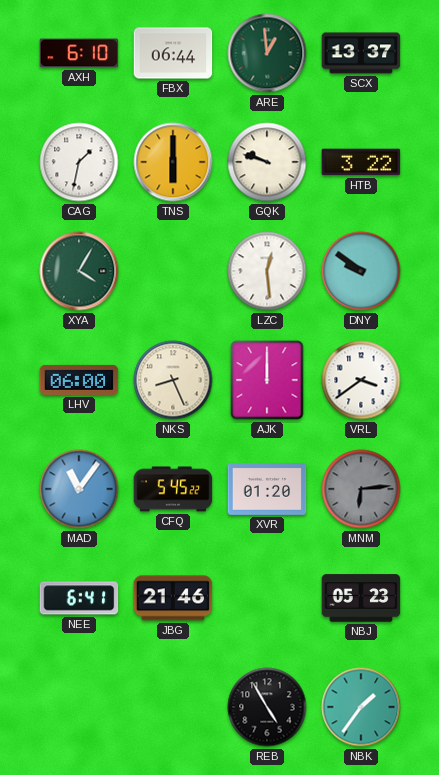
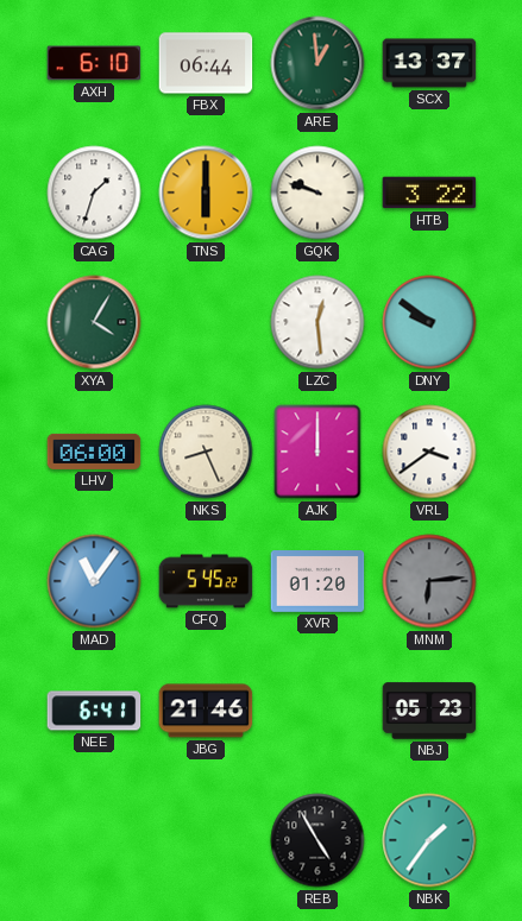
CAG: 1:32 -> 1:33 (94, 193)
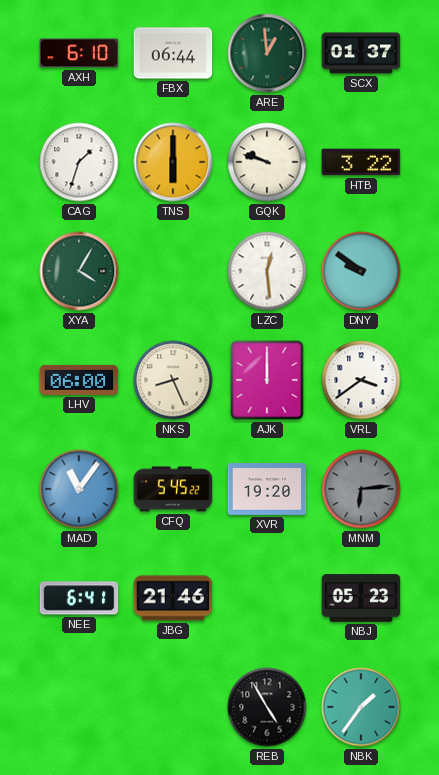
SCX: 13:37 -> 01:37 (361, 53)
XVR: 01:20 -> 19:20 (267, 490)
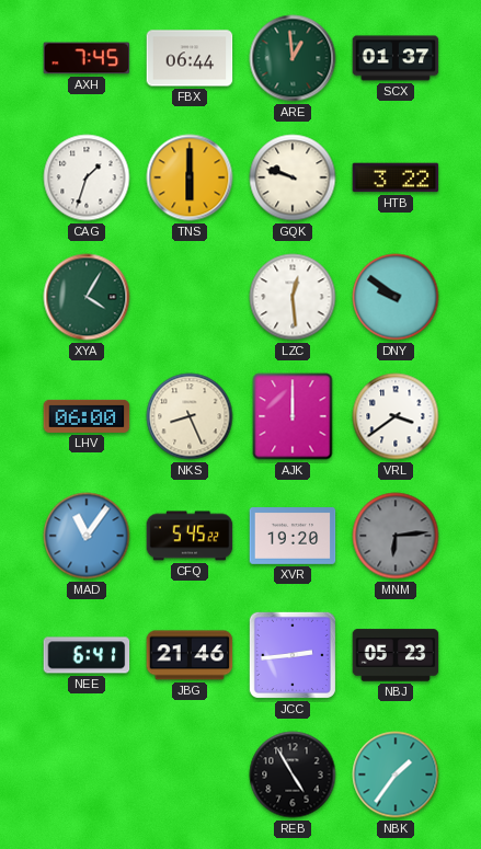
AXH: 6:10 -> 7:45 (87, 58)
JCC: none -> 2:44 (293, 655)
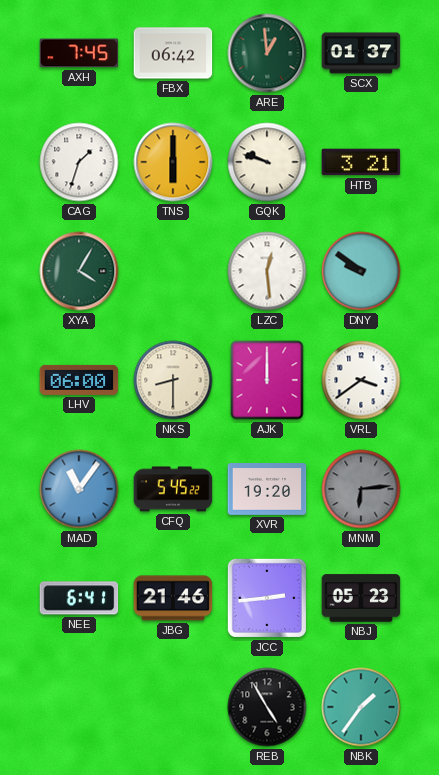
FBX: 06:44 -> 06:42 (173, 53)
HTB: 3:22 -> 3:21 (361, 162)
NKS: 8:26 -> 8:30 (173, 380)
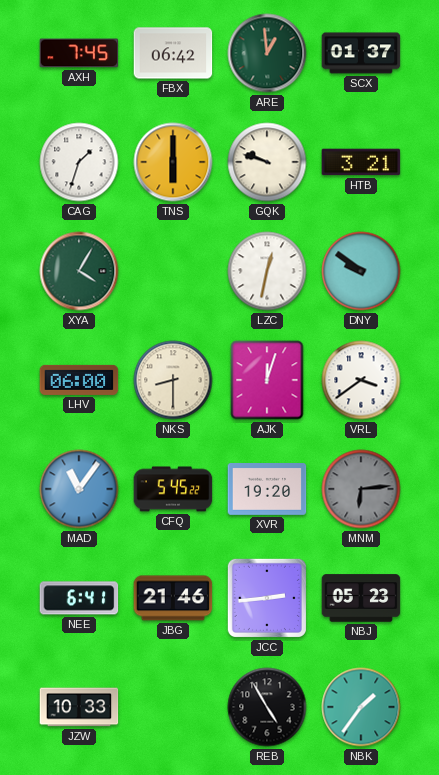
LZC: 12:29 -> 12:32 (267, 271)
AJK: 12:00 -> 12:03 (267, 380)
JZW: none -> 10:33 (79, 707)
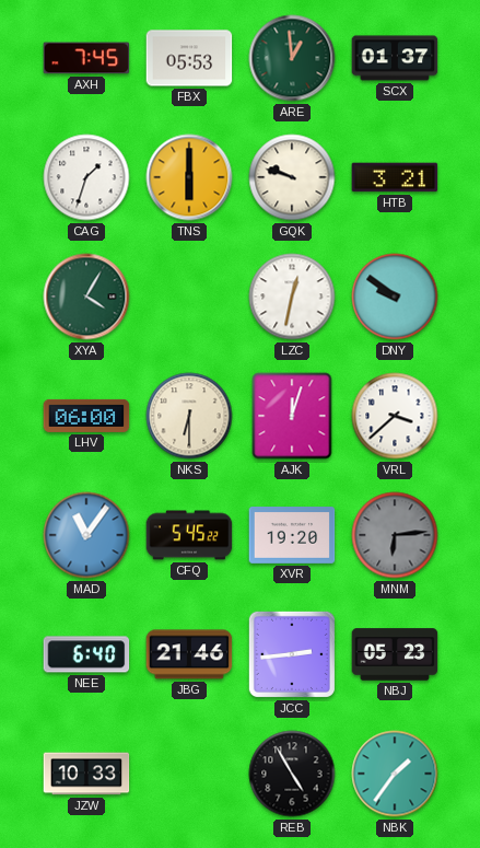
FBX: 06:42 -> 05:53 (189, 58)
NKS: 8:30 -> 6:30 (189, 416)
VRL: 3:39 -> 3:38 (395, 416)
NEE: 6:41 -> 6:40 (86, 654)
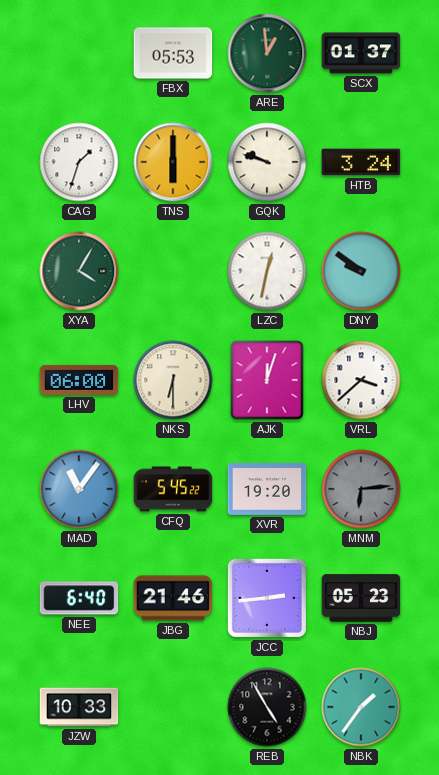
AXH: 7:45 -> none (86, 58)
HTB: 3:21 -> 3:24 (361, 162)
